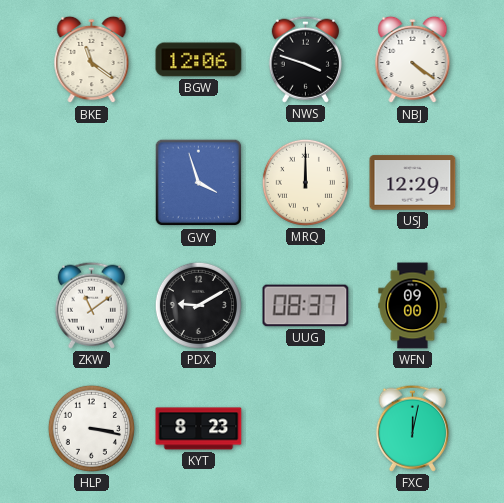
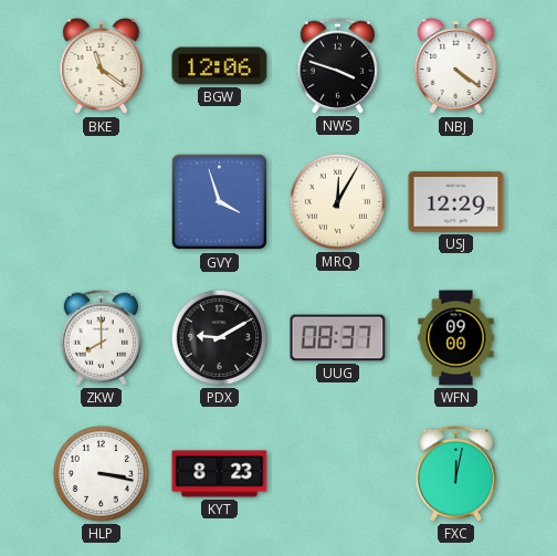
MRQ: 12:00 -> 12:05 (337, 201)
ZKW: 11:09 -> 8:00 (101, 337)
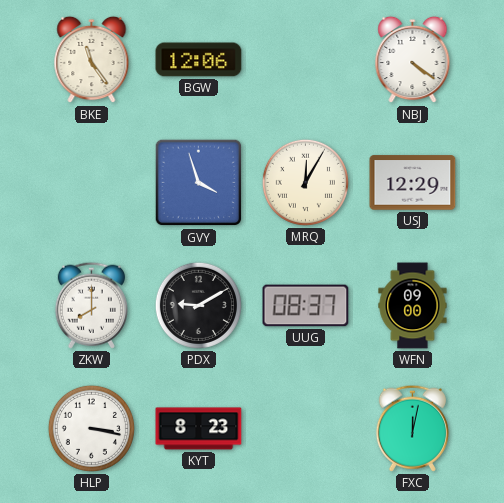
BKE: 11:21 -> 11:24 (92, 60)
NWS: 3:48 -> none (337, 65)
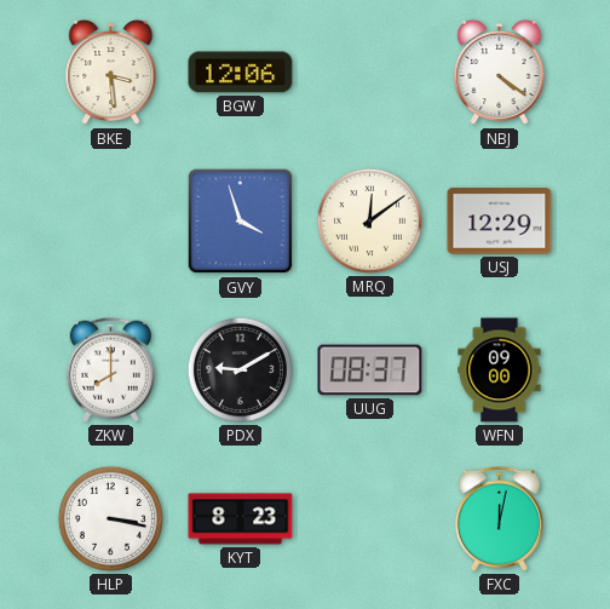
BKE: 11:24 -> 3:29 (111, 73)
MRQ: 12:05 -> 12:09 (369, 220)
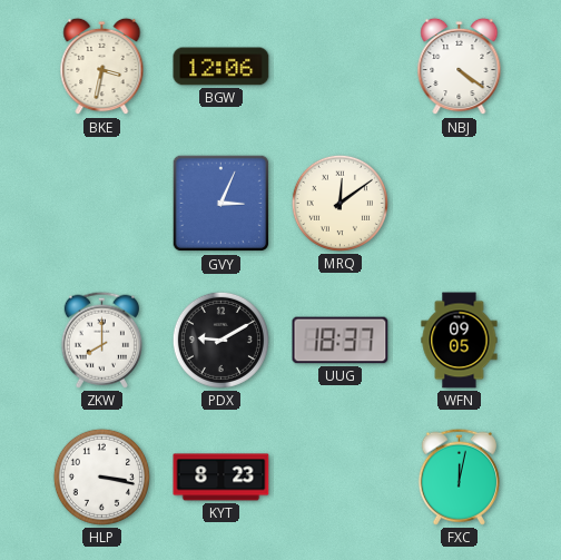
BKE: 3:29 -> 3:32 (102, 67)
GVY: 3:57 -> 3:04 (222, 204)
USJ: 12:29 -> none (500, 222)
UUG: 08:37 -> 18:37 (341, 341)
WFN: 09:00 -> 09:05 (460, 341)
